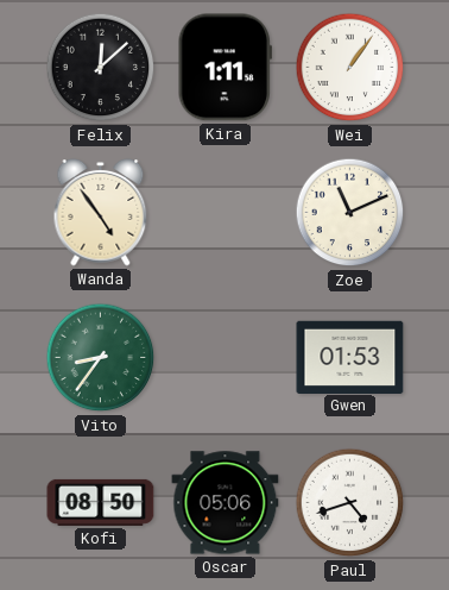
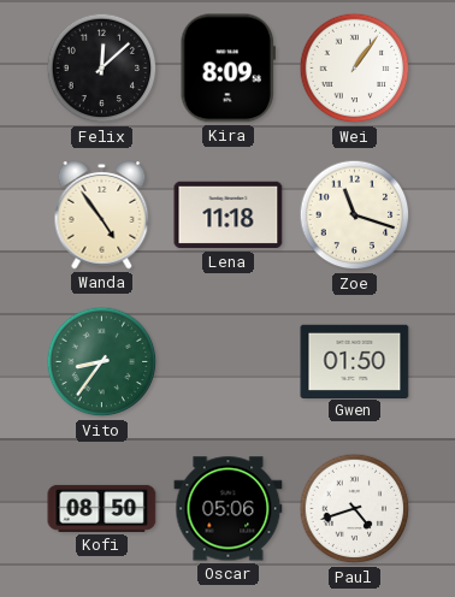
Kira: 1:11 -> 8:09 (227, 69)
Lena: none -> 11:18 (229, 215)
Zoe: 11:11 -> 11:18 (355, 215)
Gwen: 01:53 -> 01:50 (355, 361)
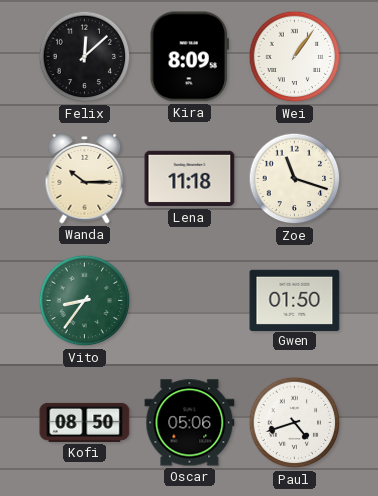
Wanda: 4:54 -> 10:15 (85, 179)
